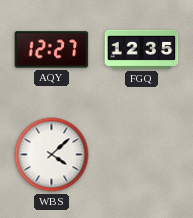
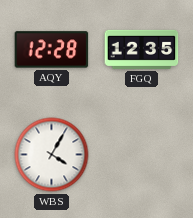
AQY: 12:27 -> 12:28 (52, 50)
WBS: 4:08 -> 4:05 (52, 155)
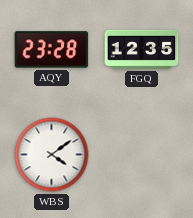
AQY: 12:28 -> 23:28 (52, 50)
WBS: 4:05 -> 4:09 (52, 155)
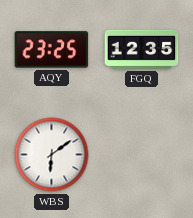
AQY: 23:28 -> 23:25 (52, 50)
WBS: 4:09 -> 6:09 (52, 155)
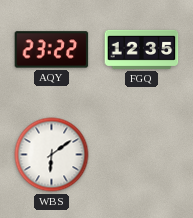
AQY: 23:25 -> 23:22 (52, 50)
